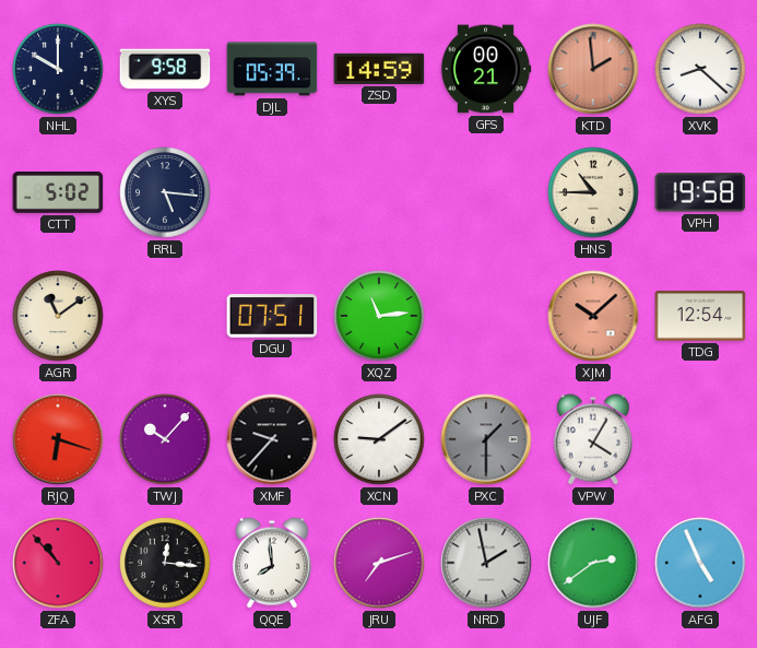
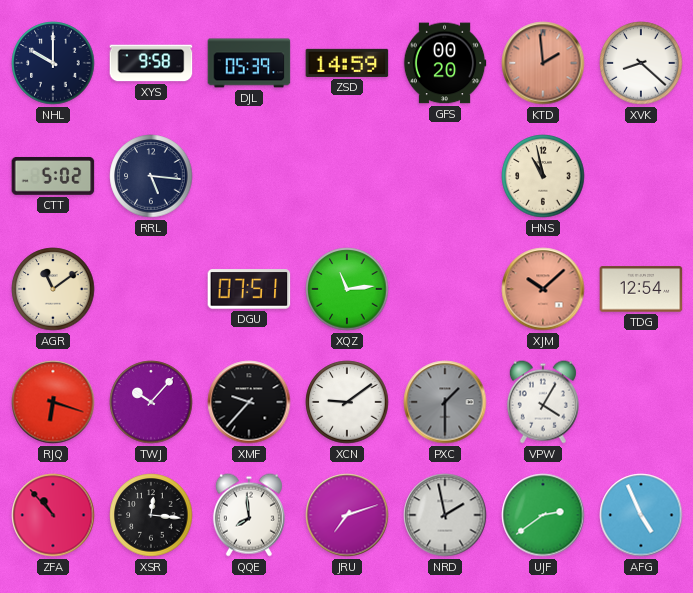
GFS: 00:21 -> 00:20 (445, 63)
HNS: 10:45 -> 10:58 (543, 176)
VPH: 19:58 -> none (700, 192)
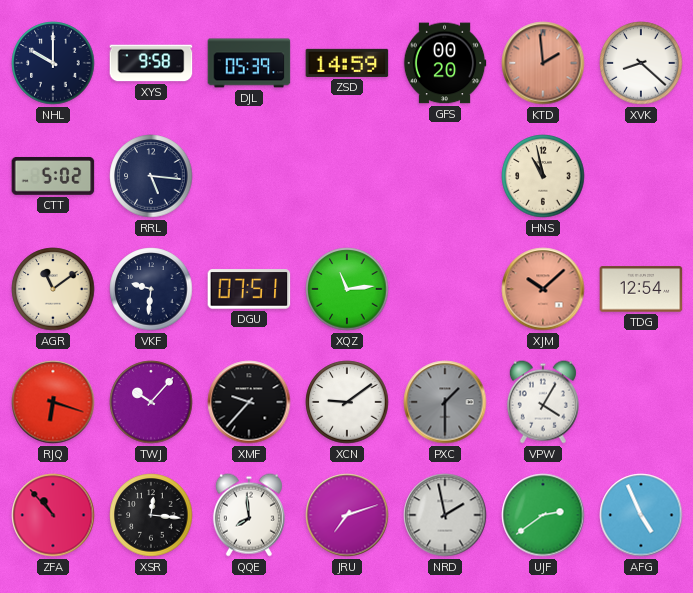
VKF: none -> 9:31 (151, 289)
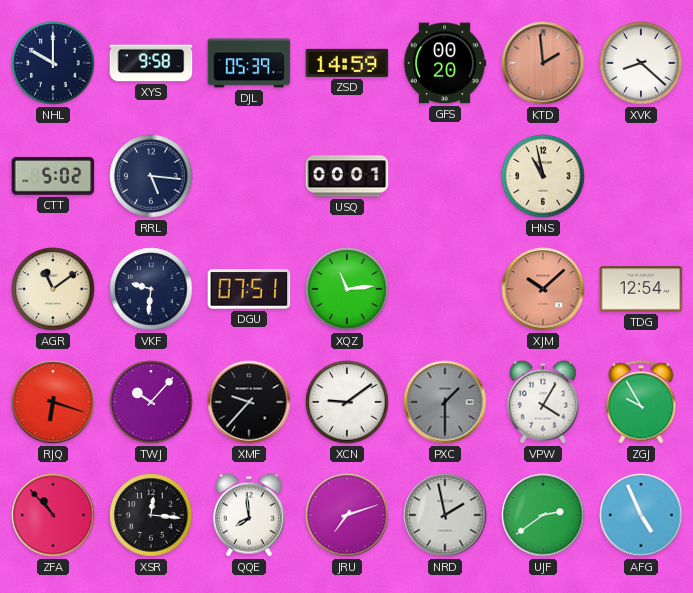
USQ: none -> 00:01 (347, 176)
ZGJ: none -> 9:55 (641, 402)
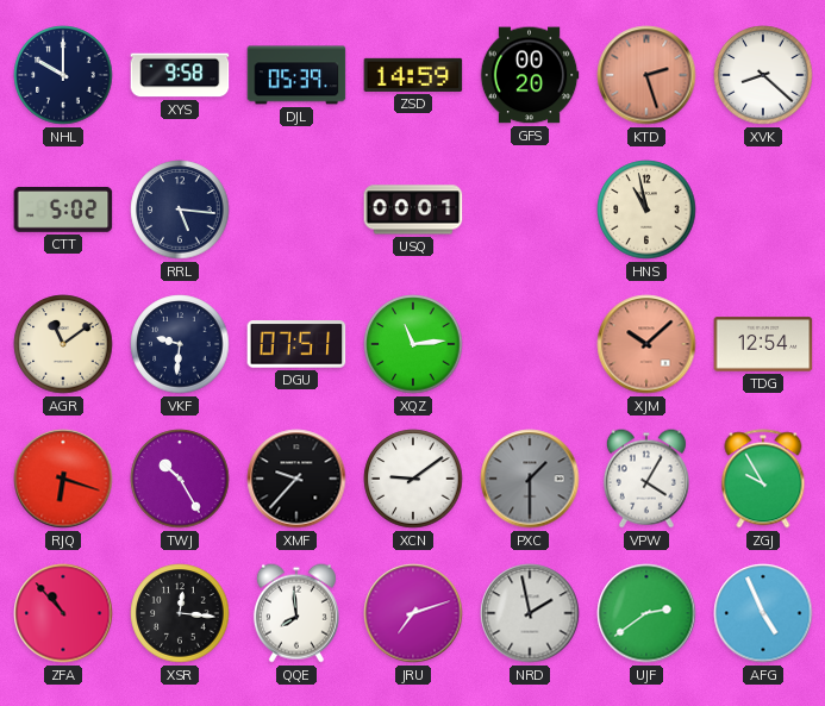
KTD: 1:59 -> 2:27 (646, 75)
TWJ: 10:07 -> 10:25 (180, 479)
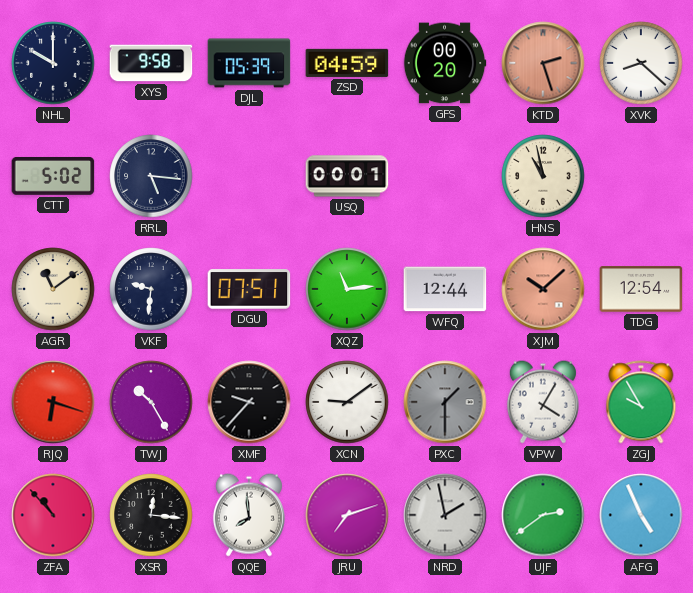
ZSD: 14:59 -> 04:59 (347, 63)
WFQ: none -> 12:44 (445, 289)
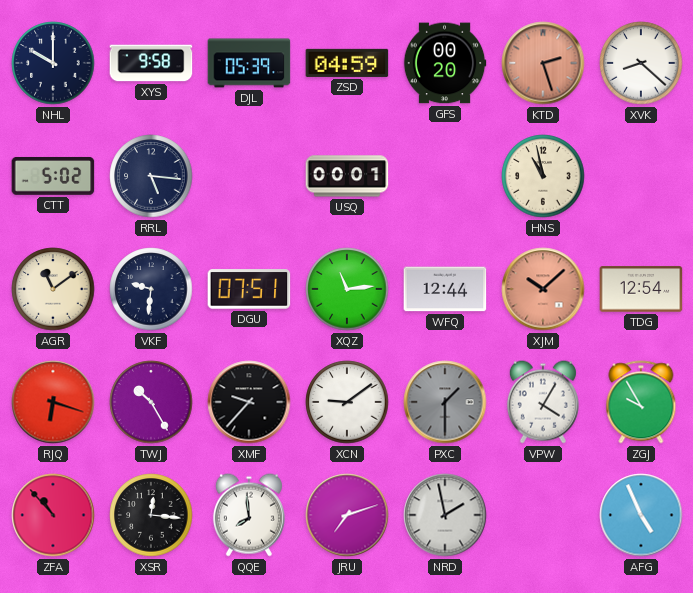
UJF: 2:39 -> none (543, 515)
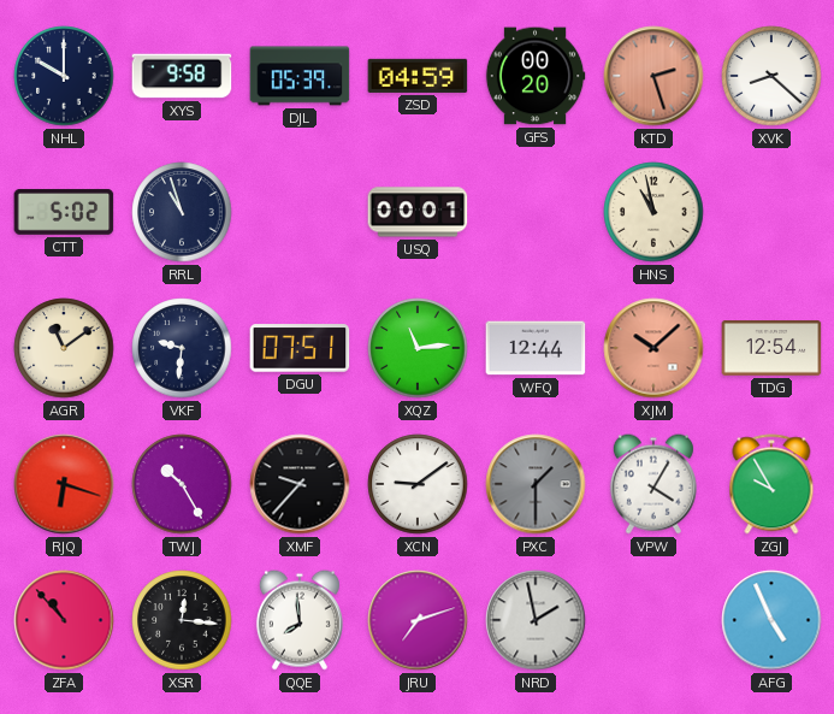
RRL: 5:16 -> 10:57 (182, 212)
